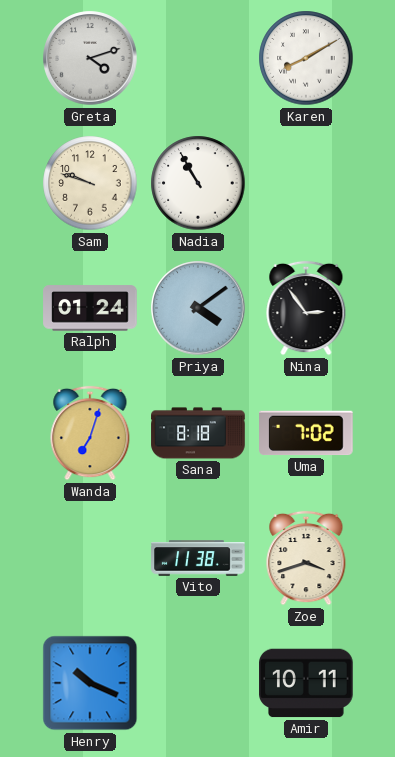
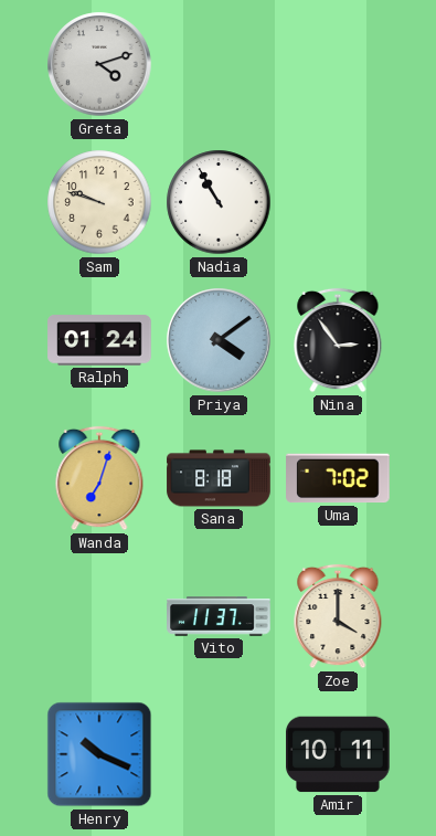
Karen: 8:10 -> none (306, 58)
Vito: 11:38 -> 11:37 (219, 616)
Zoe: 3:42 -> 4:00 (338, 616)
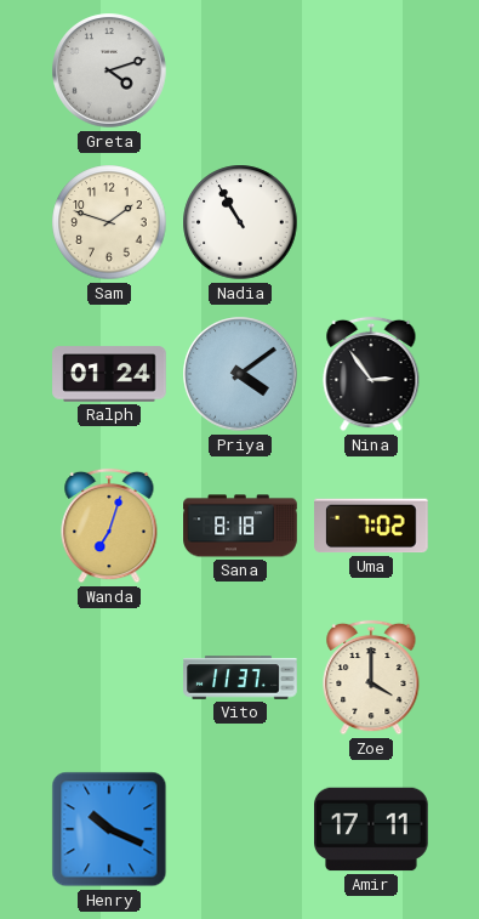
Sam: 9:48 -> 1:48 (109, 222)
Amir: 10:11 -> 17:11 (372, 829)
